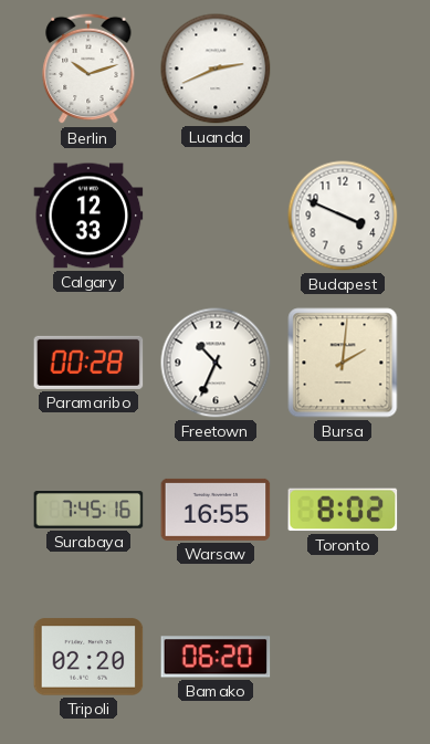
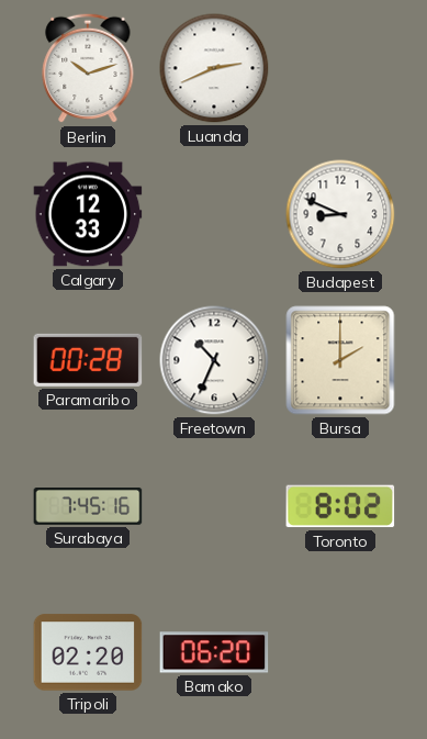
Budapest: 3:49 -> 8:49 (340, 214)
Bursa: 2:01 -> 2:00 (340, 360)
Warsaw: 16:55 -> none (216, 510)
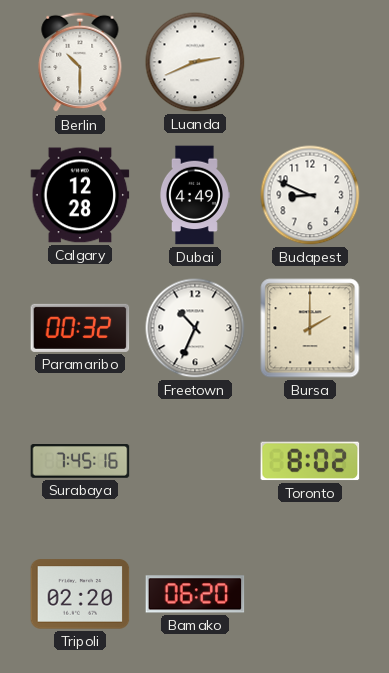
Berlin: 10:12 -> 10:30 (80, 62)
Calgary: 12:33 -> 12:28 (80, 195)
Dubai: none -> 4:49 (195, 195)
Paramaribo: 00:28 -> 00:32 (80, 328)
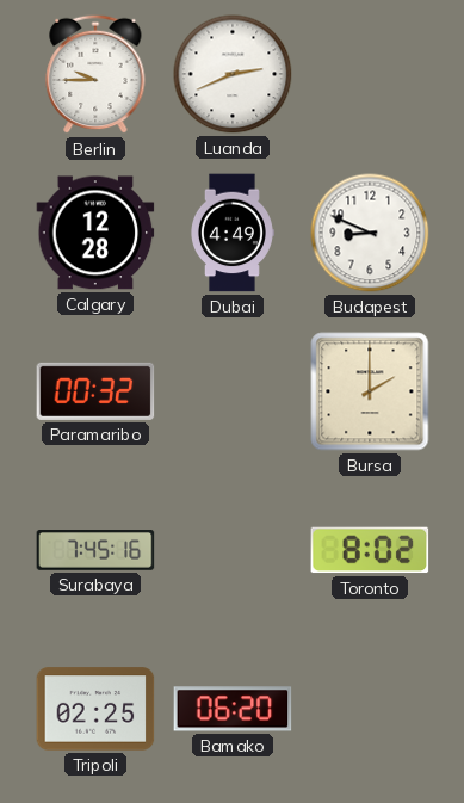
Berlin: 10:30 -> 9:45 (95, 74)
Freetown: 10:34 -> none (195, 328)
Tripoli: 02:20 -> 02:25 (95, 709)
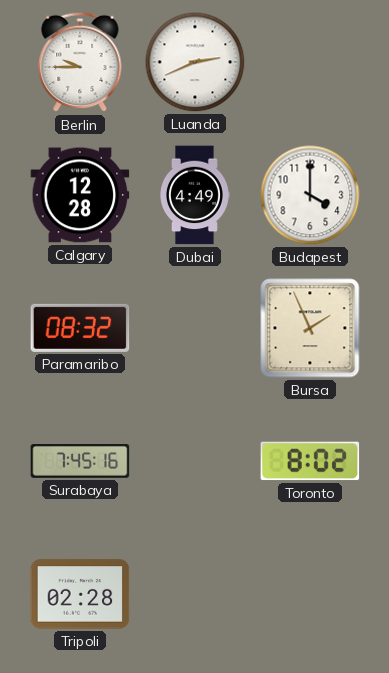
Budapest: 8:49 -> 4:00 (310, 195)
Paramaribo: 00:32 -> 08:32 (80, 328)
Bursa: 2:00 -> 1:56 (310, 328)
Tripoli: 02:25 -> 02:28 (80, 594)
Bamako: 06:20 -> none (233, 709)
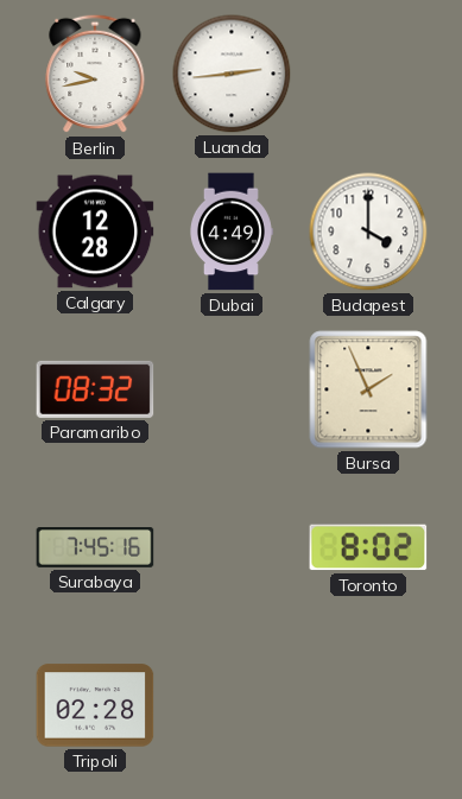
Berlin: 9:45 -> 9:43 (95, 74)
Luanda: 2:41 -> 2:44 (232, 74)
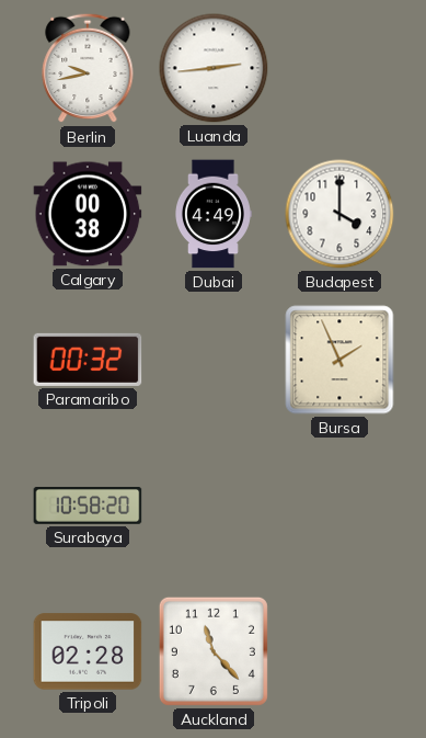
Calgary: 12:28 -> 00:38 (88, 214)
Paramaribo: 08:32 -> 00:32 (88, 360)
Surabaya: 7:45 -> 10:58 (88, 507)
Toronto: 8:02 -> none (368, 547)
Auckland: none -> 11:23 (214, 651)
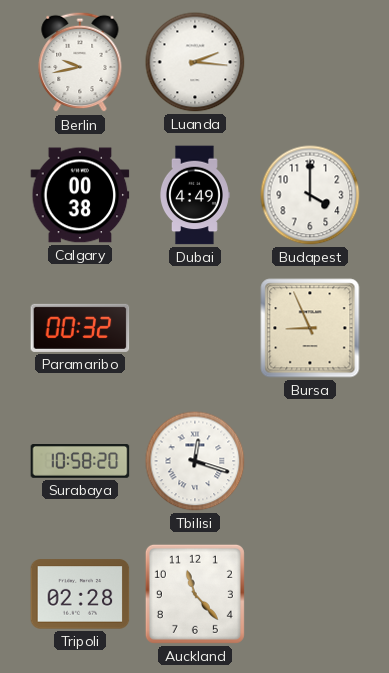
Luanda: 2:44 -> 2:16 (195, 62)
Bursa: 1:56 -> 8:56 (310, 328)
Tbilisi: none -> 12:18 (195, 461)
